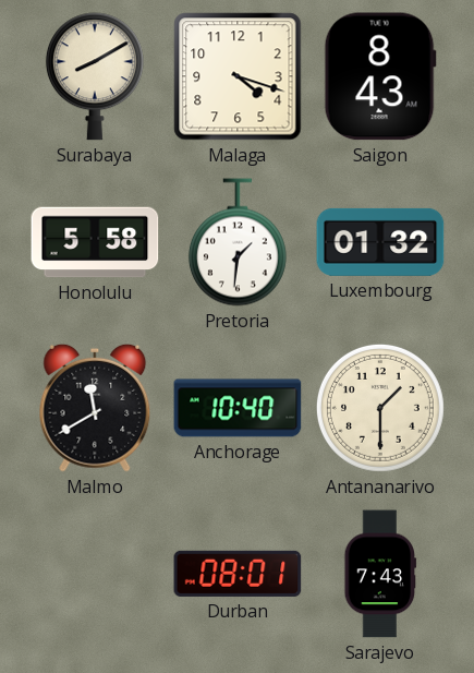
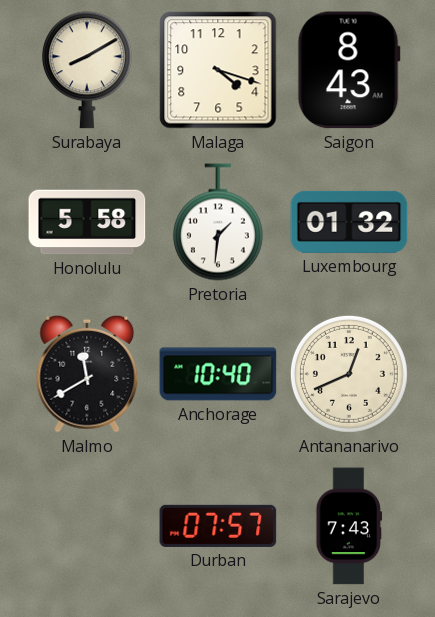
Antananarivo: 1:30 -> 12:41 (349, 374)
Durban: 08:01 -> 07:57 (218, 526)
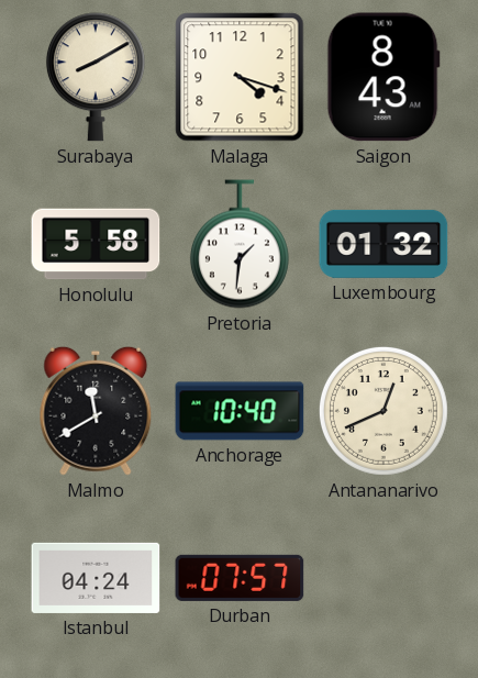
Istanbul: none -> 04:24 (96, 578)
Sarajevo: 7:43 -> none (349, 526)
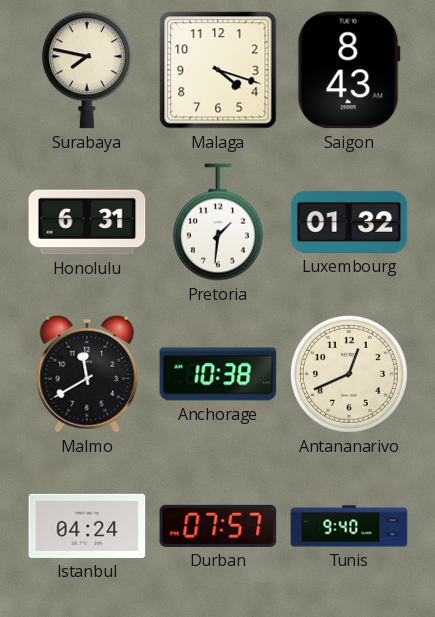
Surabaya: 8:10 -> 7:47 (87, 70)
Honolulu: 5:58 -> 6:31 (87, 222)
Anchorage: 10:40 -> 10:38 (218, 374)
Tunis: none -> 9:40 (349, 526)
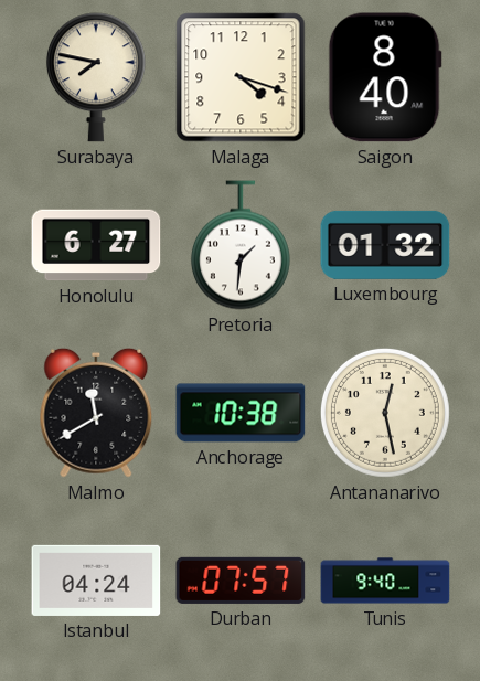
Saigon: 8:43 -> 8:40 (385, 77)
Honolulu: 6:31 -> 6:27 (96, 245)
Antananarivo: 12:41 -> 12:28 (385, 413)
